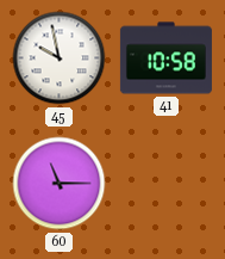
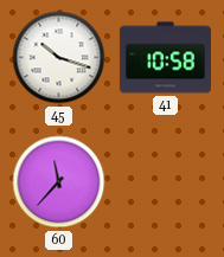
45: 9:58 -> 10:18 (59, 58)
60: 11:15 -> 11:37 (59, 182)
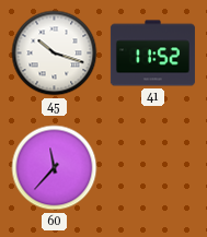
41: 10:58 -> 11:52 (152, 54)
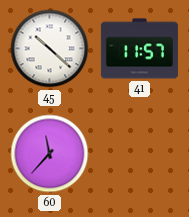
45: 10:18 -> 10:22 (50, 49)
41: 11:52 -> 11:57 (139, 49)
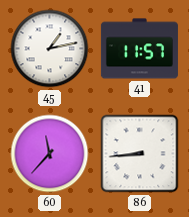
45: 10:22 -> 1:13 (50, 49)
86: none -> 8:44 (140, 154)
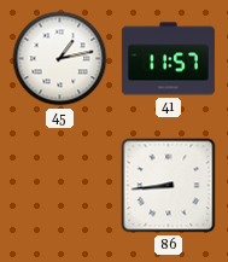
60: 11:37 -> none (50, 154)
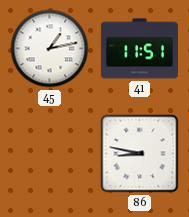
41: 11:57 -> 11:51 (139, 49)
86: 8:44 -> 8:47 (140, 154)
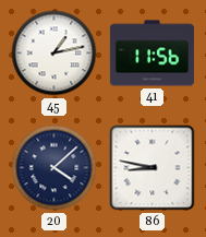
41: 11:51 -> 11:56 (152, 54)
20: none -> 4:08 (54, 168)
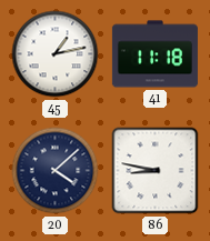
41: 11:56 -> 11:18 (154, 54)
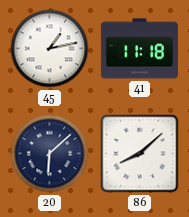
20: 4:08 -> 6:08 (50, 154)
86: 8:47 -> 8:08 (140, 154)
